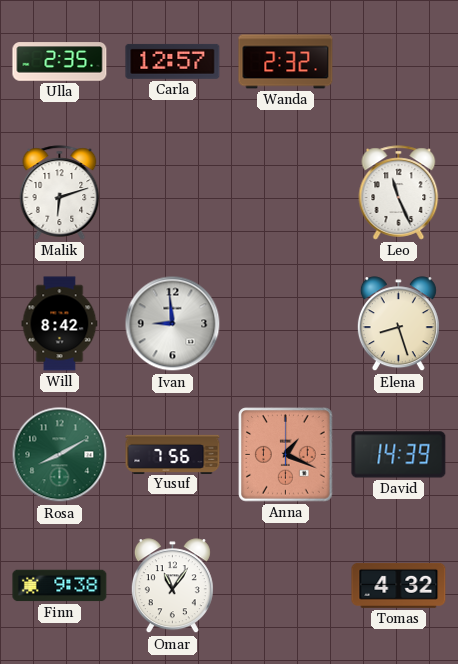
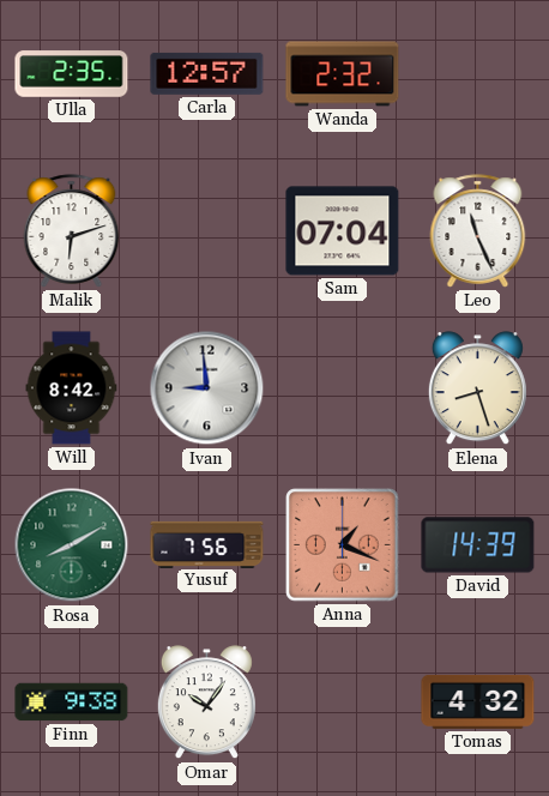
Sam: none -> 07:04 (343, 231)
Omar: 11:06 -> 10:06 (206, 702)
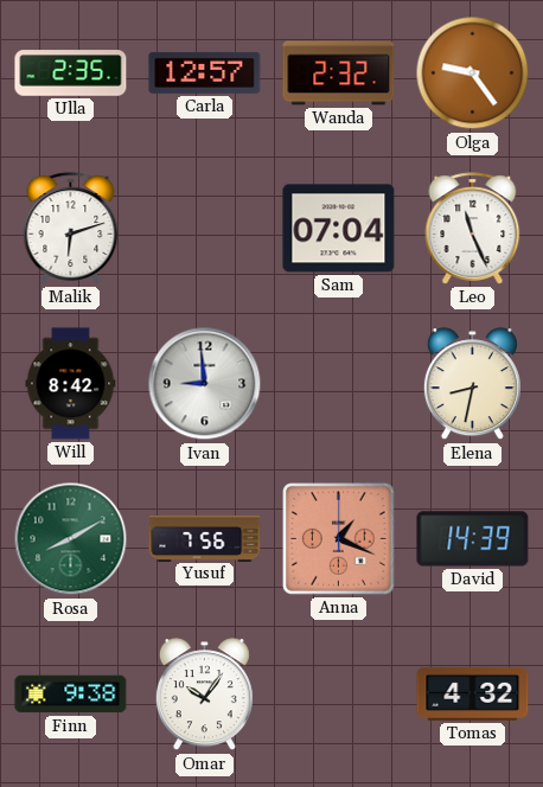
Olga: none -> 9:24 (473, 73)
Elena: 8:27 -> 8:32 (472, 384)
